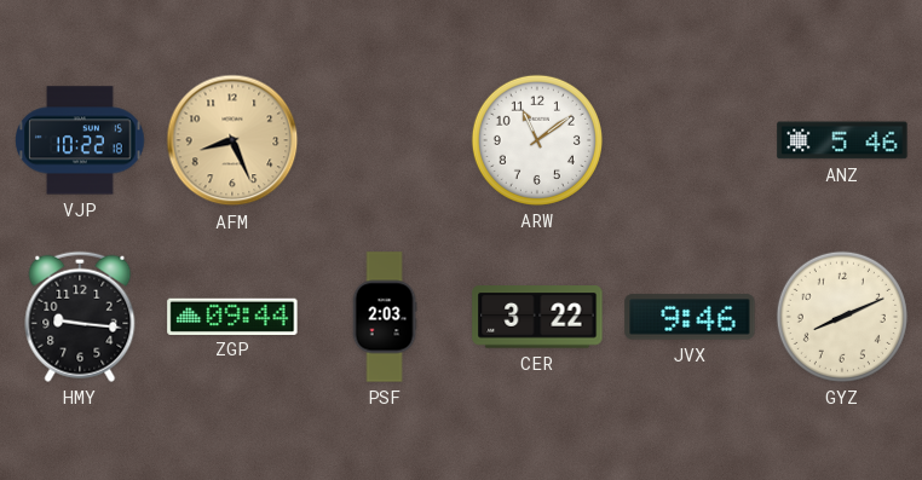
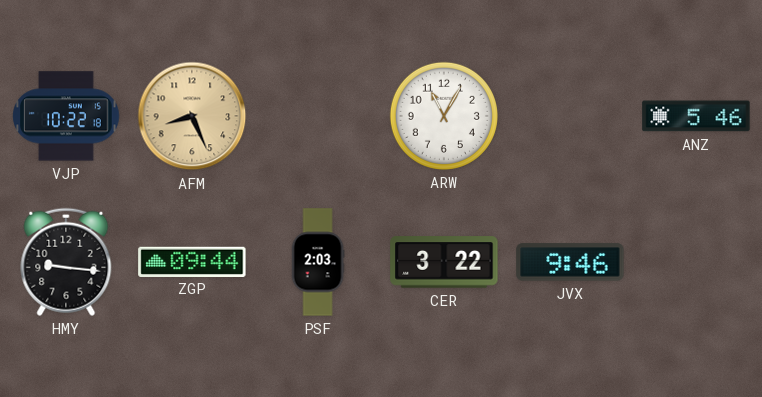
ARW: 11:09 -> 11:05 (444, 116)
GYZ: 8:11 -> none (842, 317)
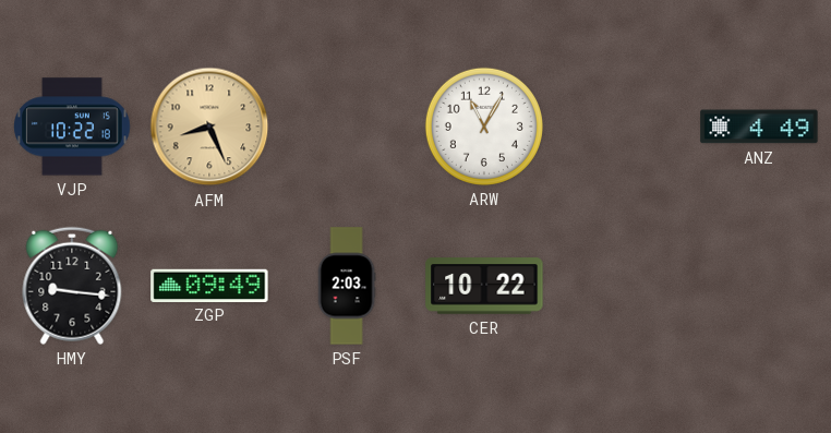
ANZ: 5:46 -> 4:49 (759, 127)
ZGP: 09:44 -> 09:49 (209, 285)
CER: 3:22 -> 10:22 (484, 286)
JVX: 9:46 -> none (570, 262)
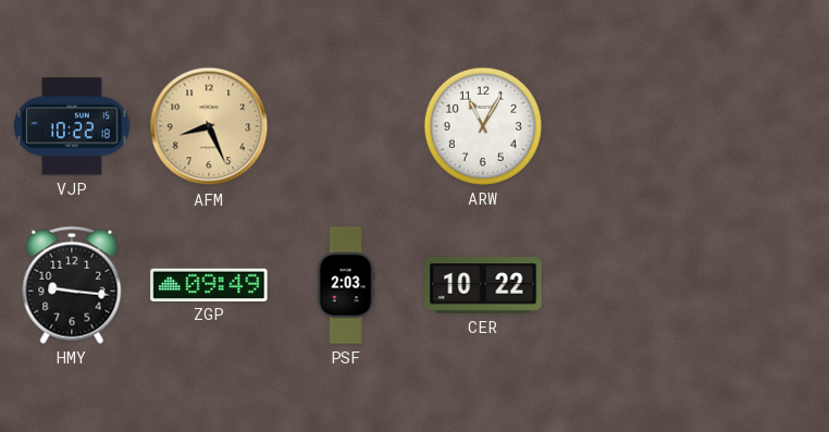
ANZ: 4:49 -> none (759, 127)
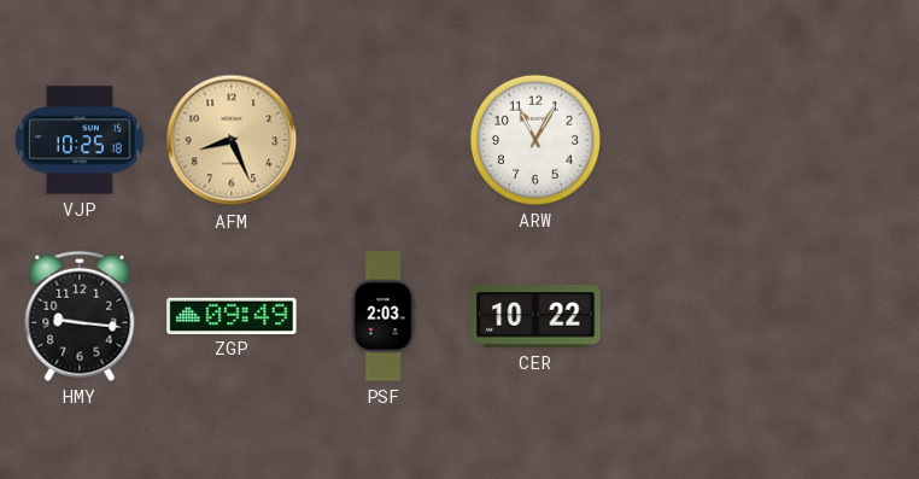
VJP: 10:22 -> 10:25 (80, 140)
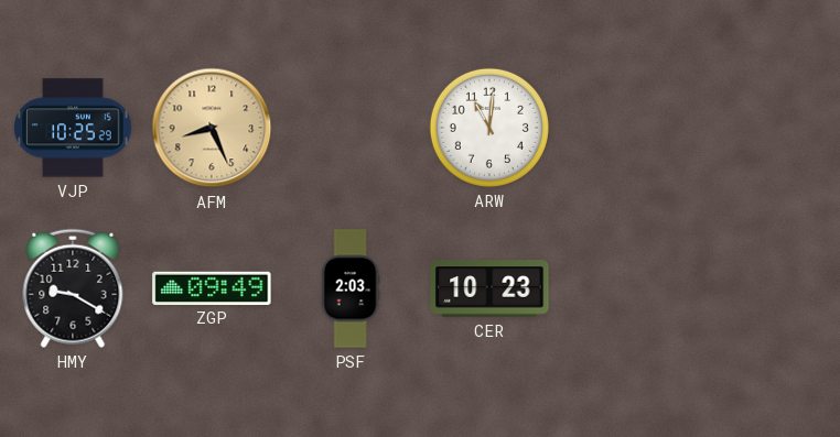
VJP: 10:25:18 -> 10:25:29 (73, 128)
ARW: 11:05 -> 11:01 (489, 128)
HMY: 9:16 -> 9:20 (73, 288)
CER: 10:22 -> 10:23 (489, 288)
